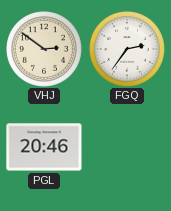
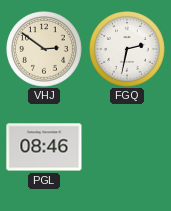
FGQ: 2:36 -> 2:32 (128, 50)
PGL: 20:46 -> 08:46 (44, 147)
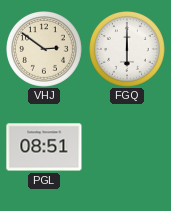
FGQ: 2:32 -> 6:00 (128, 50)
PGL: 08:46 -> 08:51 (44, 147)
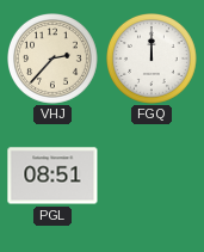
VHJ: 2:51 -> 2:37 (54, 60)
FGQ: 6:00 -> 12:00 (153, 60)
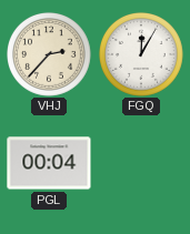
FGQ: 12:00 -> 12:05 (142, 55)
PGL: 08:51 -> 00:04 (49, 163)
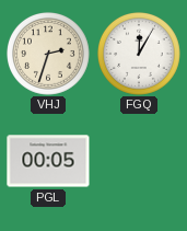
VHJ: 2:37 -> 2:33 (49, 55)
PGL: 00:04 -> 00:05 (48, 161)
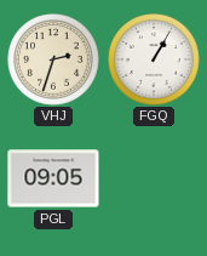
FGQ: 12:05 -> 1:05 (155, 61)
PGL: 00:05 -> 09:05 (53, 178)
